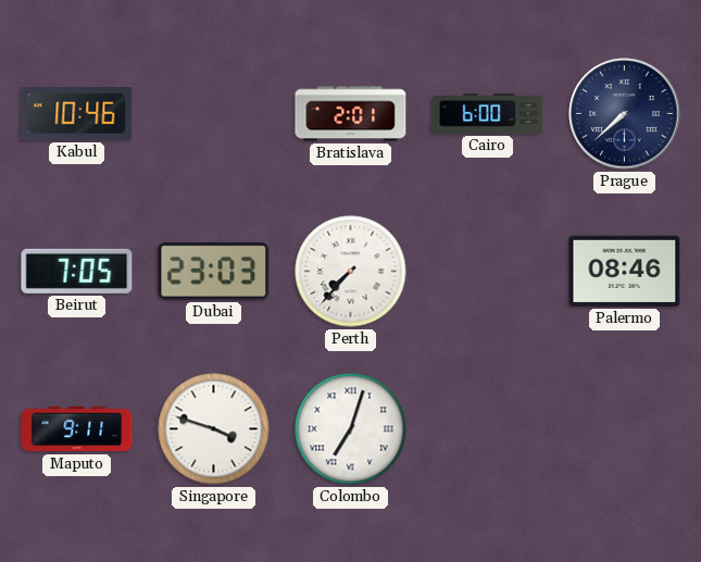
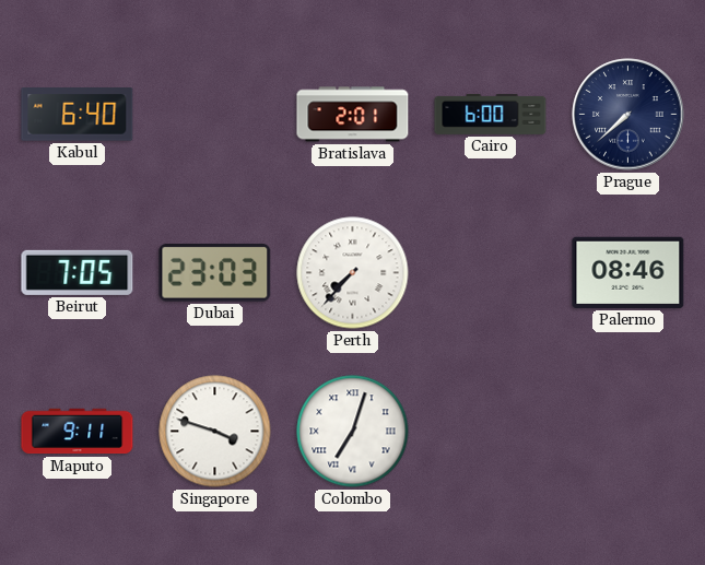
Kabul: 10:46 -> 6:40 (78, 115)
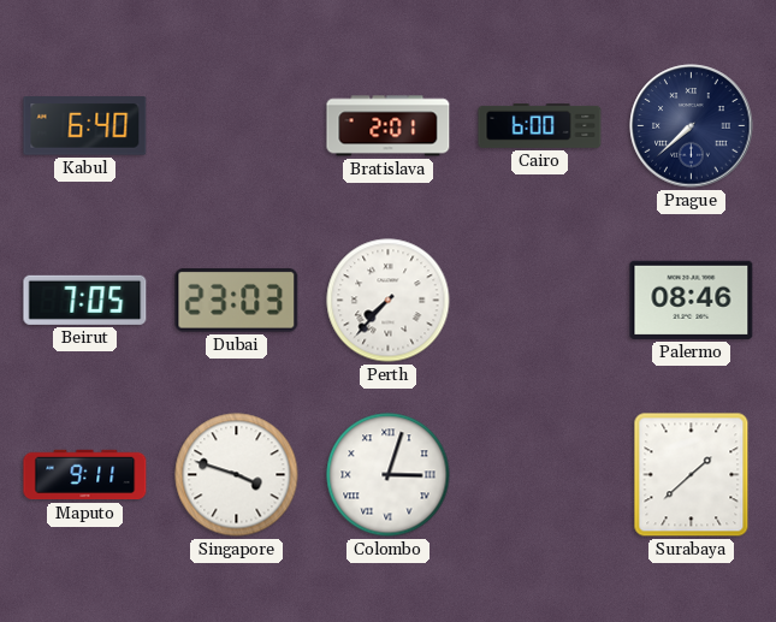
Colombo: 7:03 -> 3:03 (389, 475)
Surabaya: none -> 1:38 (692, 475)
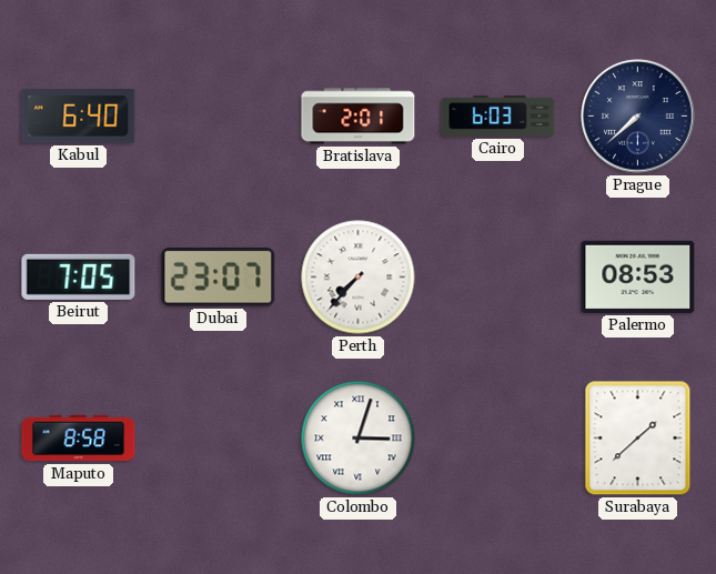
Cairo: 6:00 -> 6:03 (498, 115)
Dubai: 23:03 -> 23:07 (219, 276)
Palermo: 08:46 -> 08:53 (638, 276)
Maputo: 9:11 -> 8:58 (79, 439)
Singapore: 3:48 -> none (237, 475)
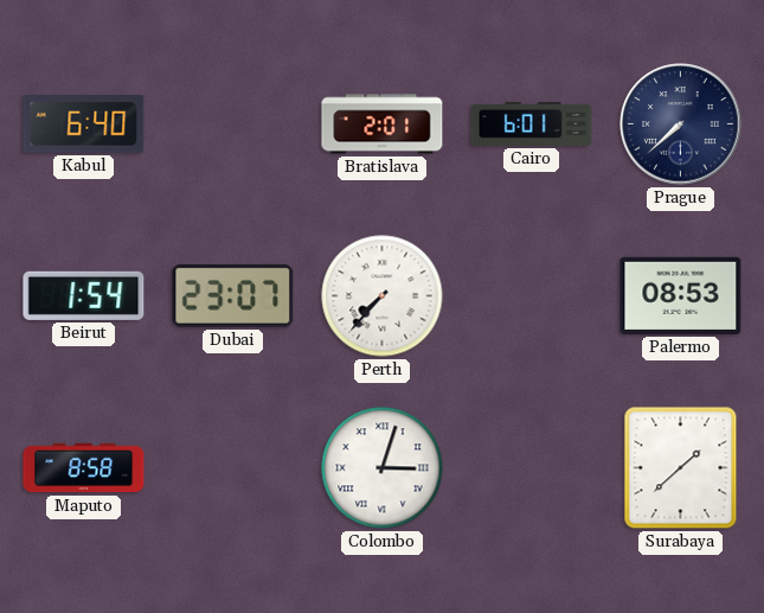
Cairo: 6:03 -> 6:01 (532, 123)
Beirut: 7:05 -> 1:54 (84, 295)
